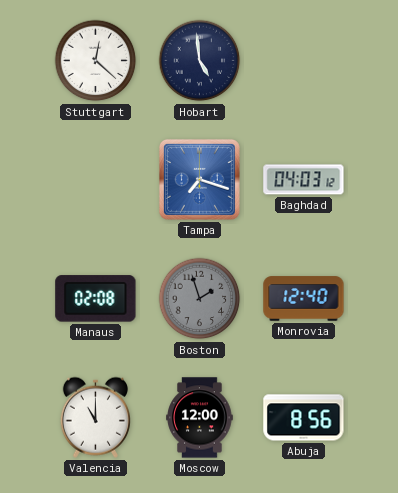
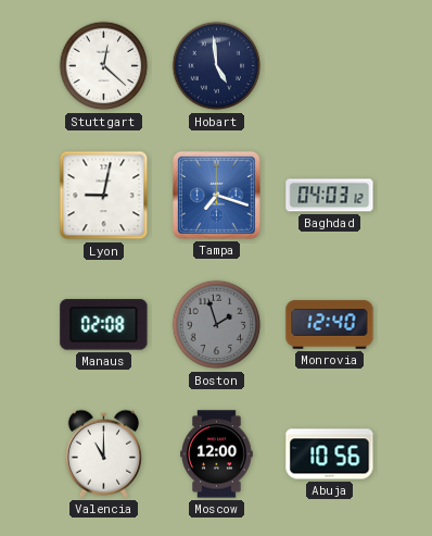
Lyon: none -> 9:02 (104, 196)
Abuja: 8:56 -> 10:56 (330, 454)
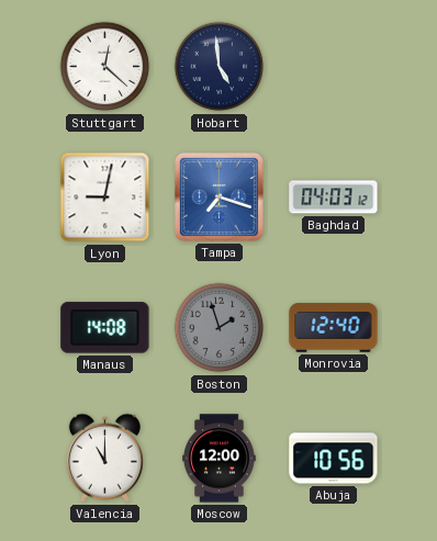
Manaus: 02:08 -> 14:08 (105, 328)
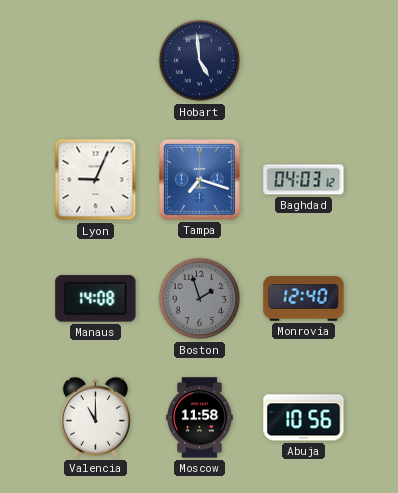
Stuttgart: 12:22 -> none (105, 67)
Lyon: 9:02 -> 9:04 (96, 180)
Moscow: 12:00 -> 11:58 (200, 418)
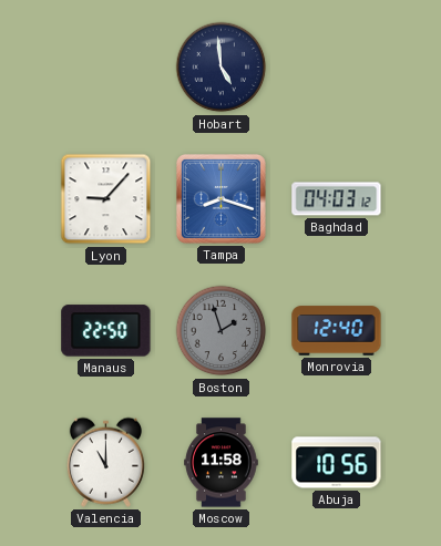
Lyon: 9:04 -> 9:07 (106, 199)
Tampa: 7:18 -> 8:18 (221, 198)
Manaus: 14:08 -> 22:50 (106, 331)
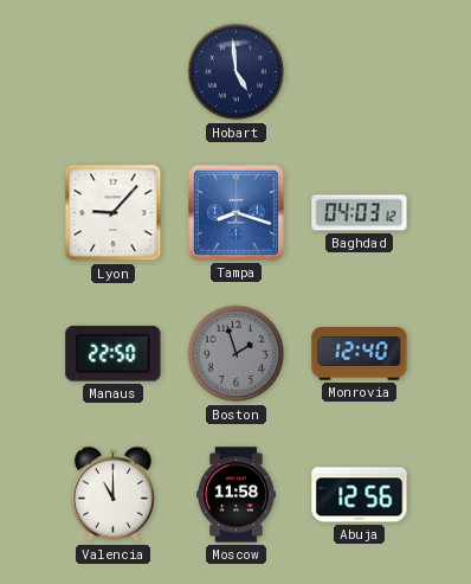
Abuja: 10:56 -> 12:56 (360, 495)
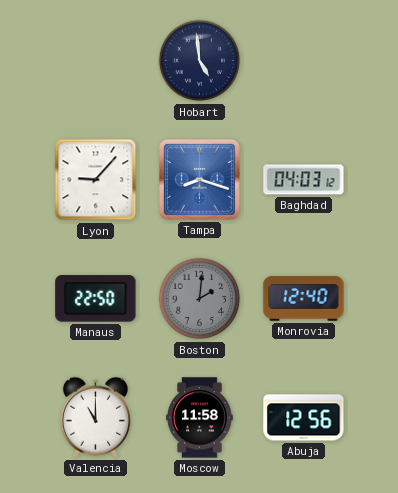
Boston: 1:57 -> 2:01 (200, 299)
